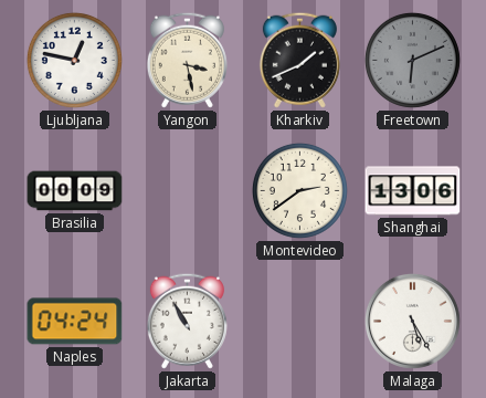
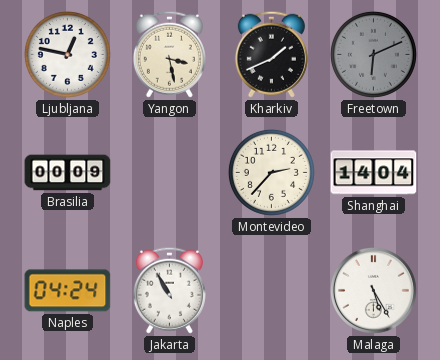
Montevideo: 2:39 -> 2:37 (271, 172)
Shanghai: 13:06 -> 14:04 (374, 173)
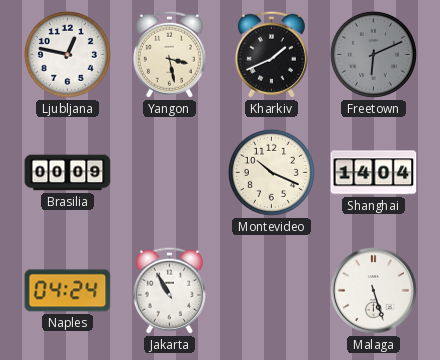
Montevideo: 2:37 -> 10:19 (271, 172)
Malaga: 5:25 -> 5:27 (373, 290)
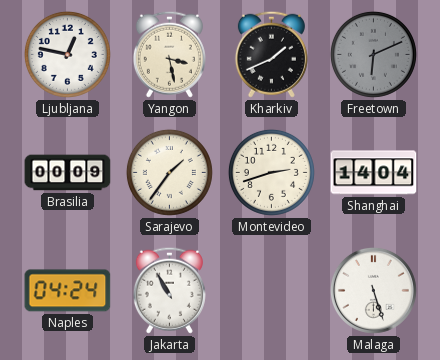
Sarajevo: none -> 1:36 (169, 172)
Montevideo: 10:19 -> 2:42 (271, 172)
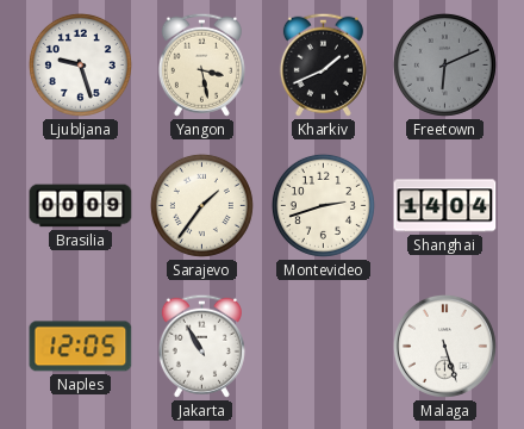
Ljubljana: 12:47 -> 9:27 (80, 64)
Naples: 04:24 -> 12:05 (81, 347)
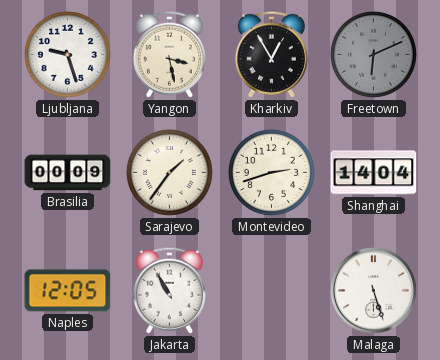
Kharkiv: 1:41 -> 12:55 (271, 54)
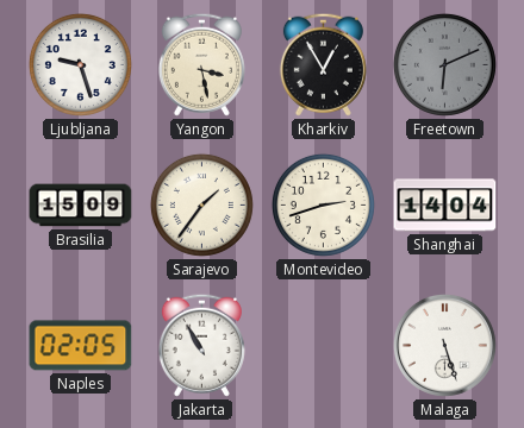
Brasilia: 00:09 -> 15:09 (81, 206)
Naples: 12:05 -> 02:05 (81, 346)
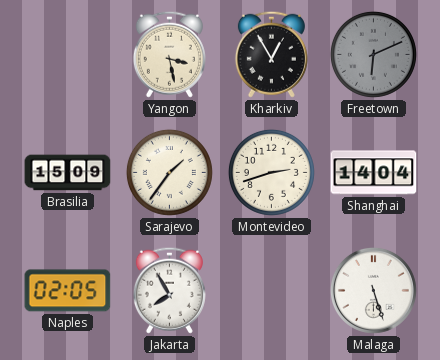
Ljubljana: 9:27 -> none (80, 64)
Jakarta: 10:55 -> 7:55 (169, 290)
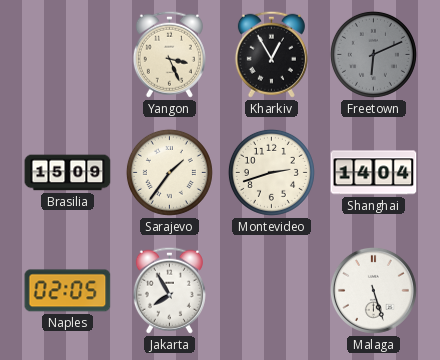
Yangon: 3:28 -> 3:26 (169, 54)
